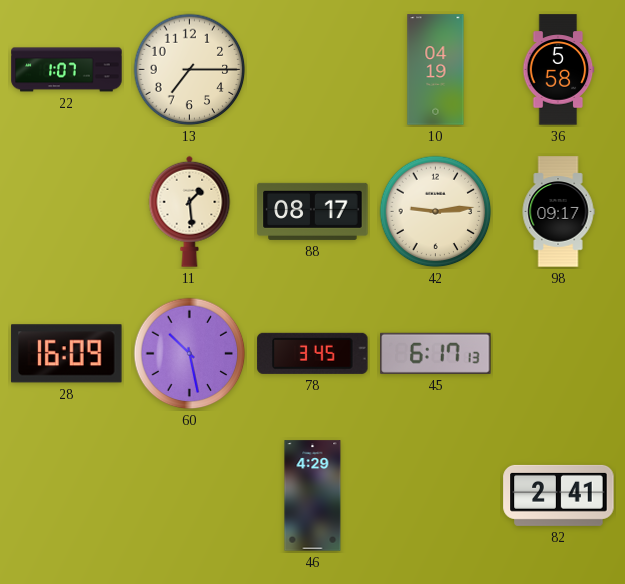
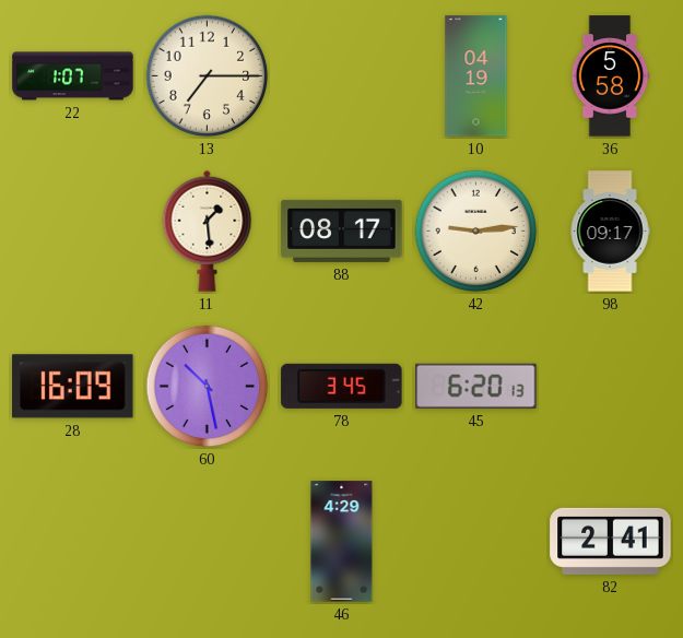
45: 6:17 -> 6:20 (476, 386)
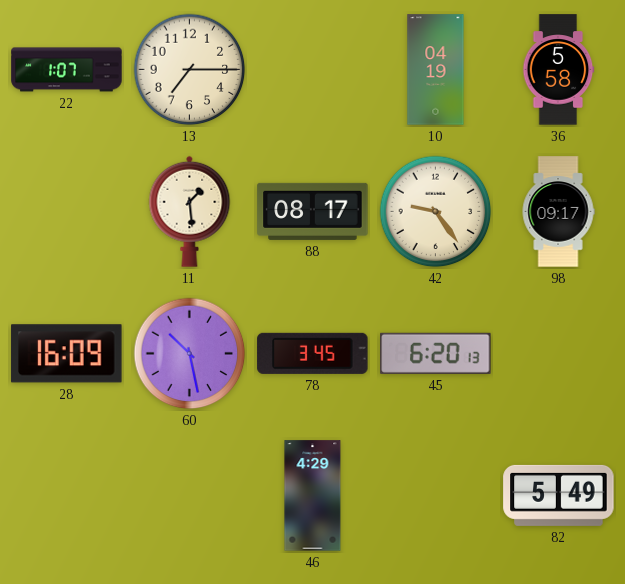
42: 9:14 -> 9:24 (436, 212)
82: 2:41 -> 5:49 (559, 495)
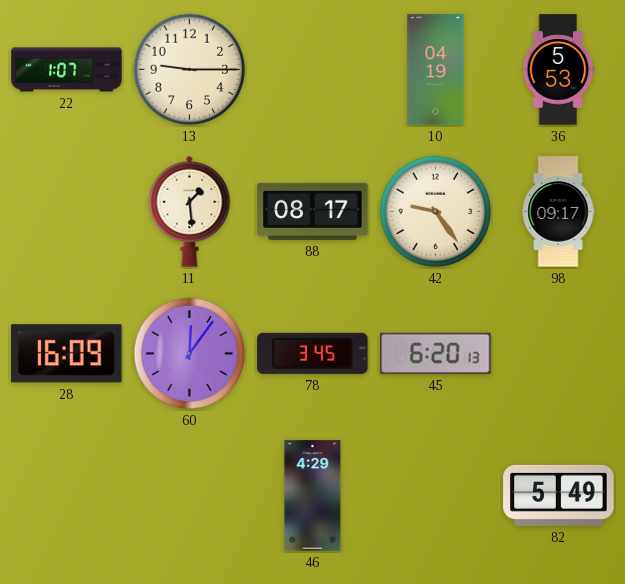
13: 7:15 -> 9:15 (190, 70)
36: 5:58 -> 5:53 (558, 70)
60: 10:28 -> 12:06 (190, 354)
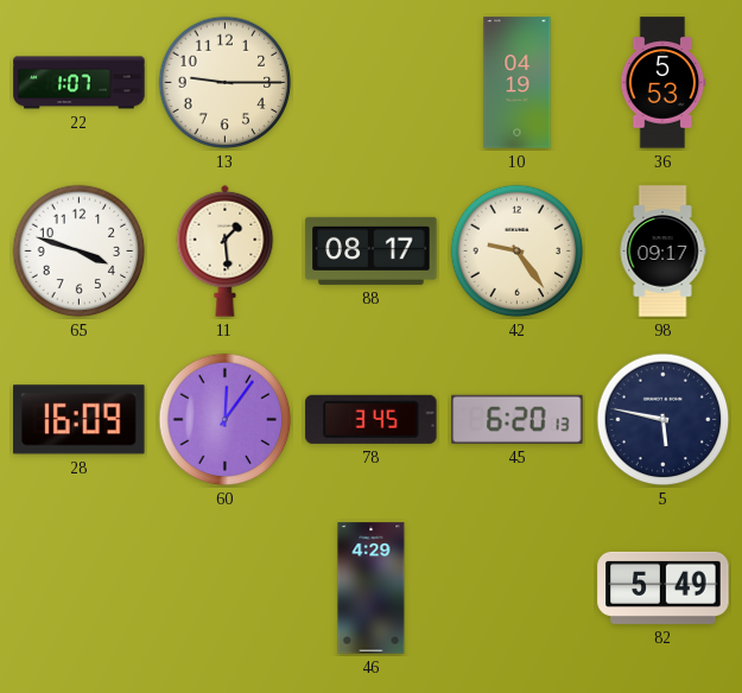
65: none -> 3:48 (80, 252)
5: none -> 5:47 (664, 420)
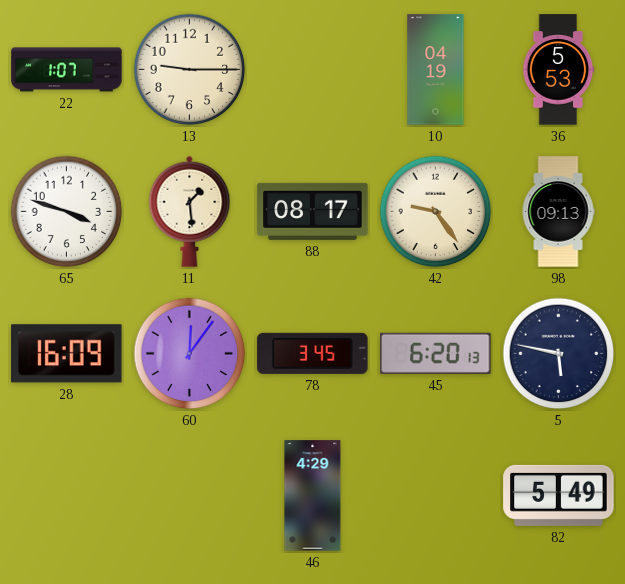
98: 09:17 -> 09:13 (558, 212)
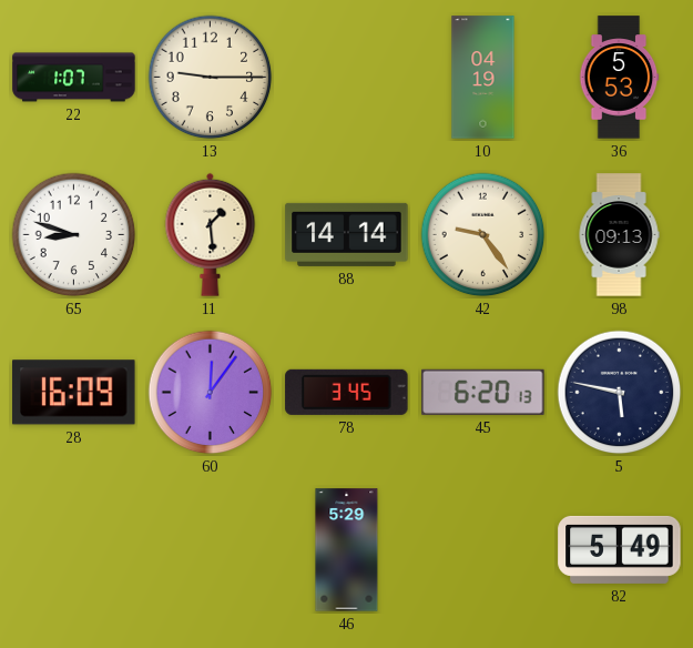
65: 3:48 -> 8:48 (74, 235)
88: 08:17 -> 14:14 (347, 234)
46: 4:29 -> 5:29 (347, 550)
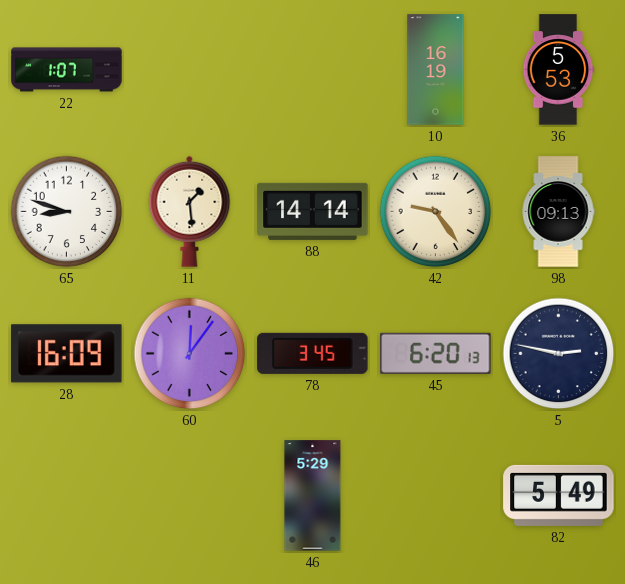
13: 9:15 -> none (211, 78)
10: 04:19 -> 16:19 (436, 70)
5: 5:47 -> 2:47 (559, 354)
